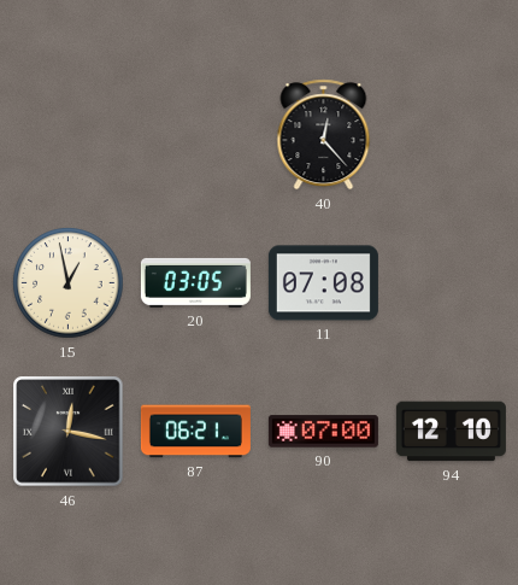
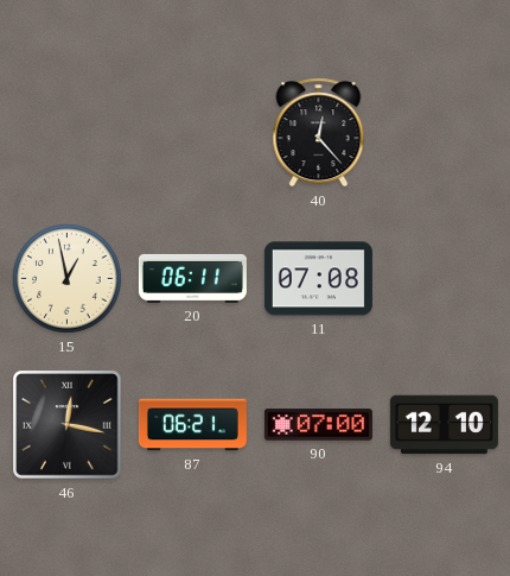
20: 03:05 -> 06:11 (192, 278)
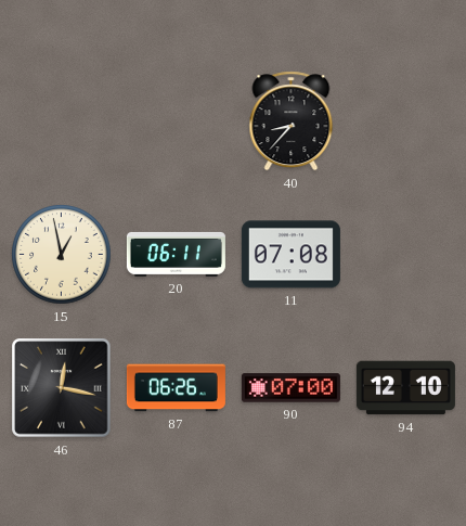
40: 12:23 -> 8:37 (292, 121)
87: 06:21 -> 06:26 (176, 388)
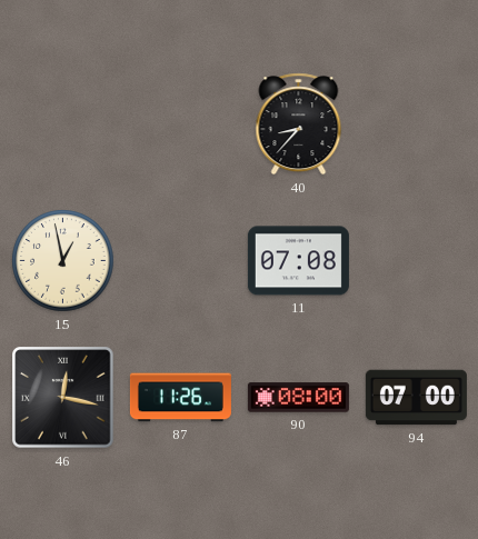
20: 06:11 -> none (176, 254)
87: 06:26 -> 11:26 (180, 398)
90: 07:00 -> 08:00 (298, 398)
94: 12:10 -> 07:00 (416, 398)
